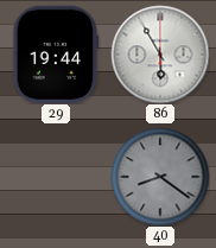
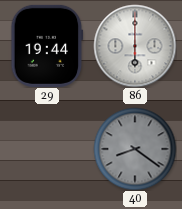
86: 5:55 -> 6:00 (135, 46)
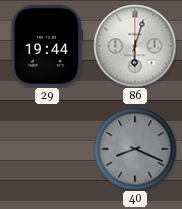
86: 6:00 -> 6:03 (135, 46)
40: 8:21 -> 8:19 (135, 149)
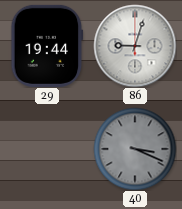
86: 6:03 -> 9:03 (135, 46)
40: 8:19 -> 3:19 (135, 149)
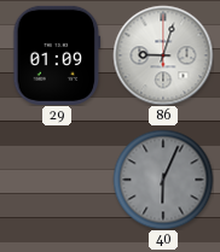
29: 19:44 -> 01:09 (57, 55)
40: 3:19 -> 6:04 (163, 180)
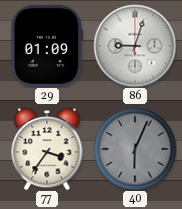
77: none -> 3:36 (47, 149)
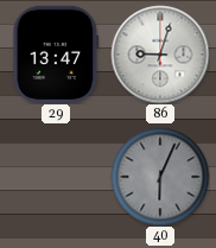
29: 01:09 -> 13:47 (56, 55)
77: 3:36 -> none (47, 149)
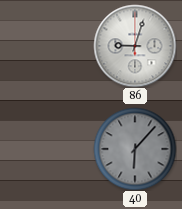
29: 13:47 -> none (56, 55)
40: 6:04 -> 6:07 (135, 149)
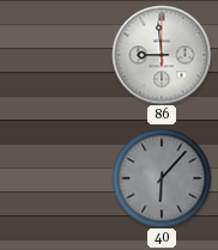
86: 9:03 -> 8:59 (162, 55)
